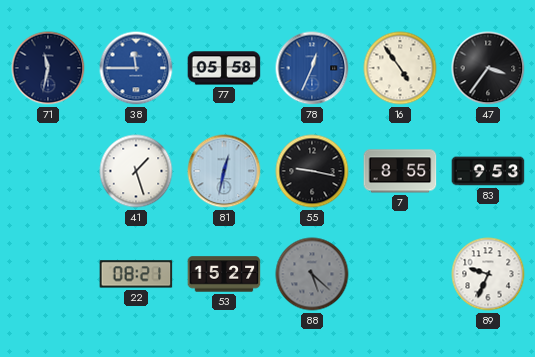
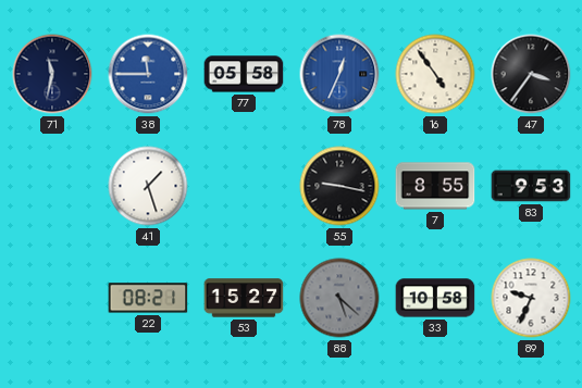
81: 12:32 -> none (224, 171)
33: none -> 10:58 (435, 298)
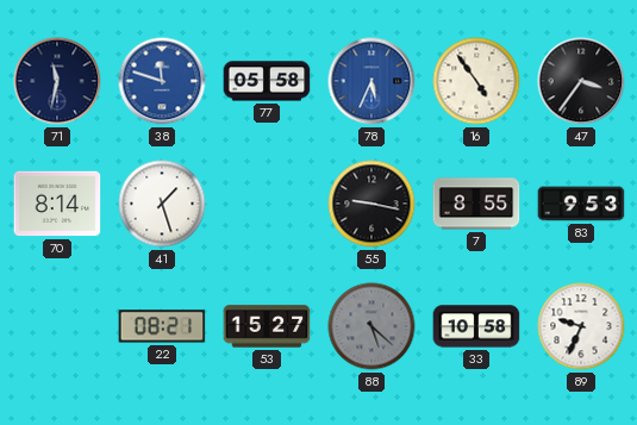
38: 11:45 -> 11:48 (162, 81)
78: 12:34 -> 5:34 (371, 81)
70: none -> 8:14 (57, 204)
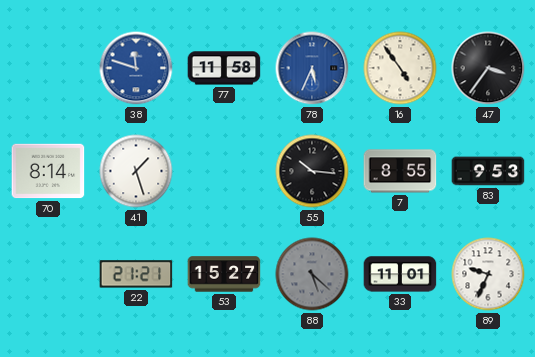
71: 11:32 -> none (57, 81)
77: 05:58 -> 11:58 (224, 68)
55: 9:17 -> 10:16 (312, 171)
22: 08:21 -> 21:21 (136, 274)
33: 10:58 -> 11:01 (400, 274)
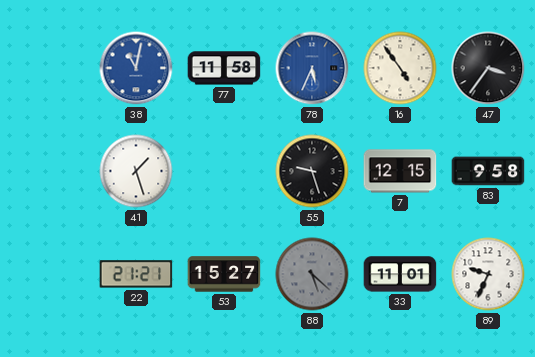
38: 11:48 -> 11:02 (136, 68)
70: 8:14 -> none (48, 171)
55: 10:16 -> 9:27 (312, 171)
7: 8:55 -> 12:15 (400, 171)
83: 9:53 -> 9:58 (488, 171)
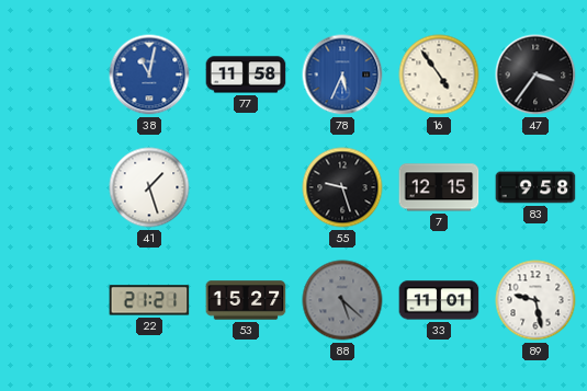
89: 9:34 -> 9:28 (535, 300)
